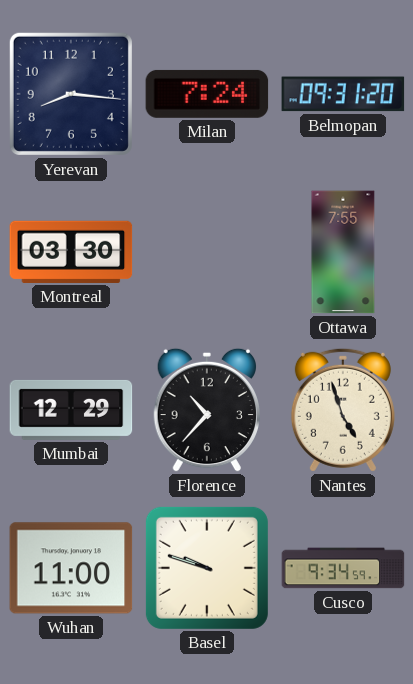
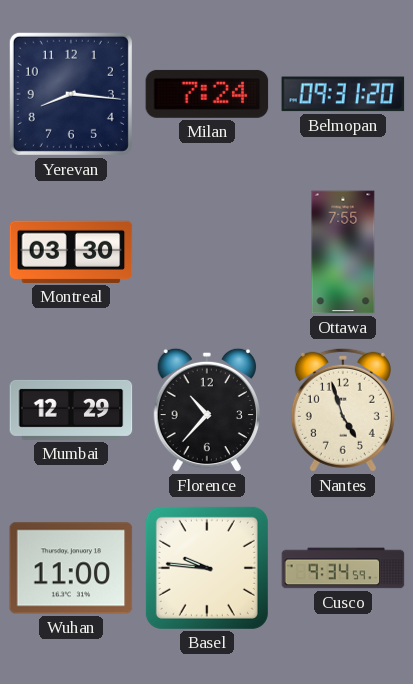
Basel: 9:48 -> 9:46 (207, 568)
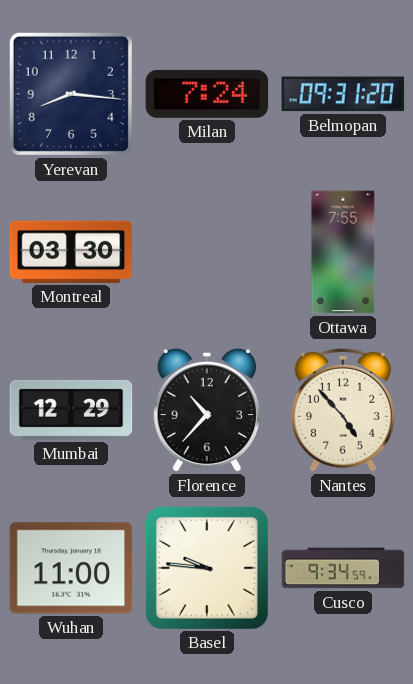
Nantes: 4:57 -> 4:53 (343, 410)
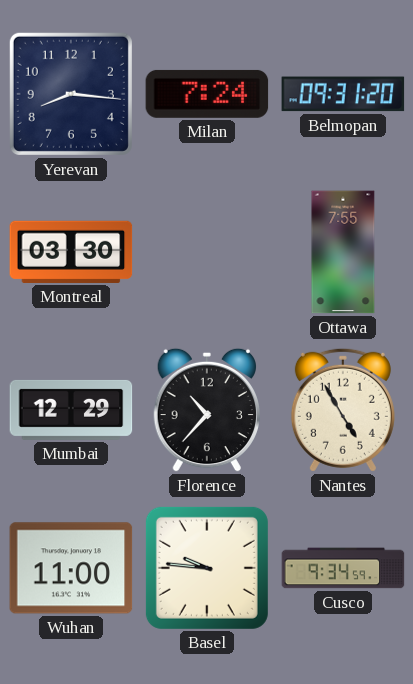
Nantes: 4:53 -> 4:55 (343, 410)
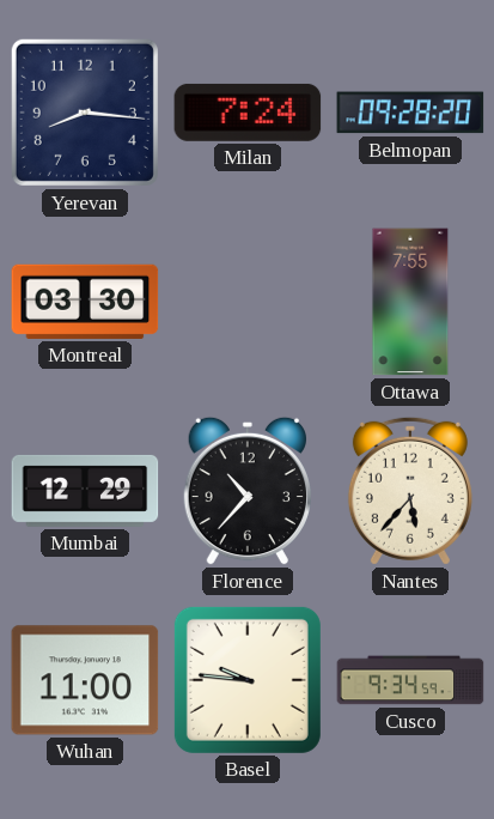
Belmopan: 09:31 -> 09:28 (410, 113)
Nantes: 4:55 -> 5:37 (410, 491)
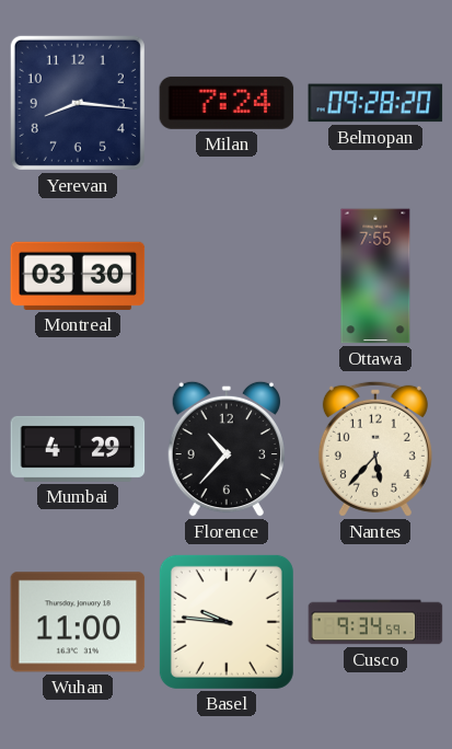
Mumbai: 12:29 -> 4:29 (78, 449)
